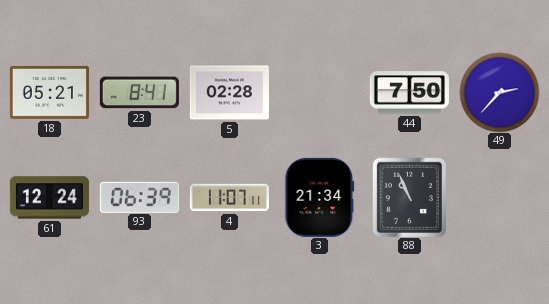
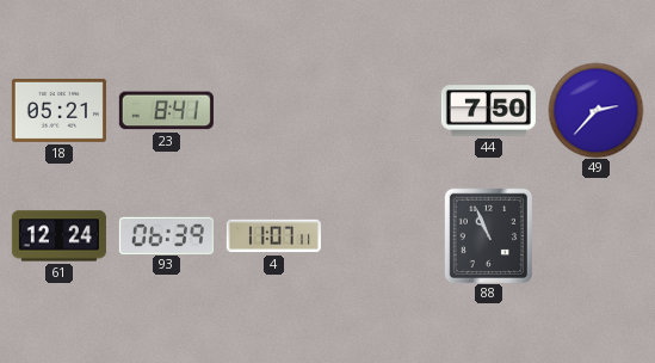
5: 02:28 -> none (229, 93)
3: 21:34 -> none (320, 197)
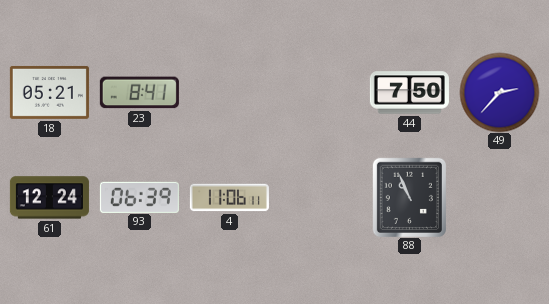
4: 11:07 -> 11:06 (229, 198)
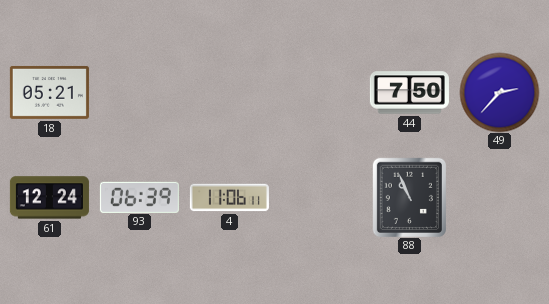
23: 8:41 -> none (139, 93)
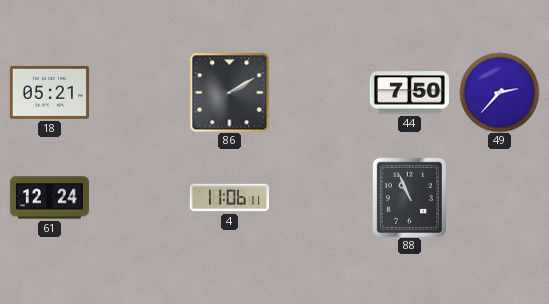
86: none -> 2:10 (229, 92)
93: 06:39 -> none (139, 197)
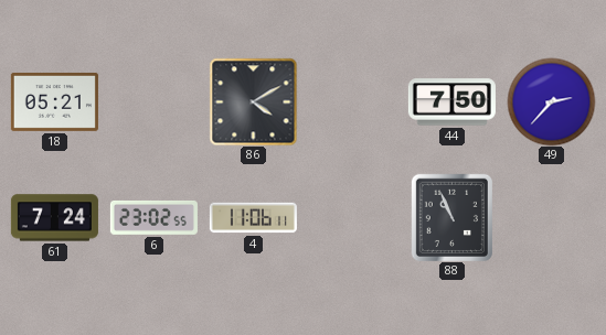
86: 2:10 -> 4:10 (253, 101)
61: 12:24 -> 7:24 (54, 218)
6: none -> 23:02 (153, 217)
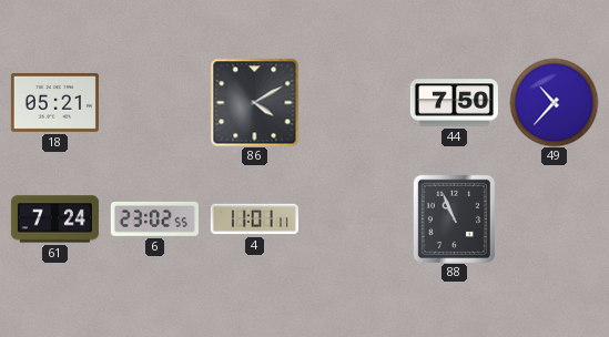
49: 2:37 -> 10:37 (554, 102)
4: 11:06 -> 11:01 (254, 219)
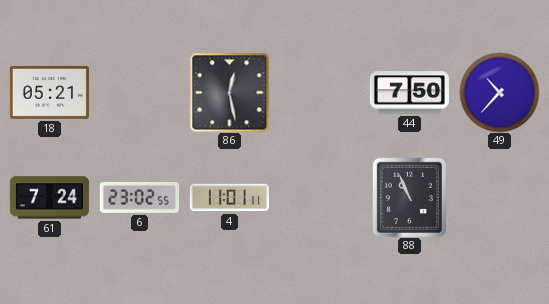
86: 4:10 -> 12:28 (229, 92)
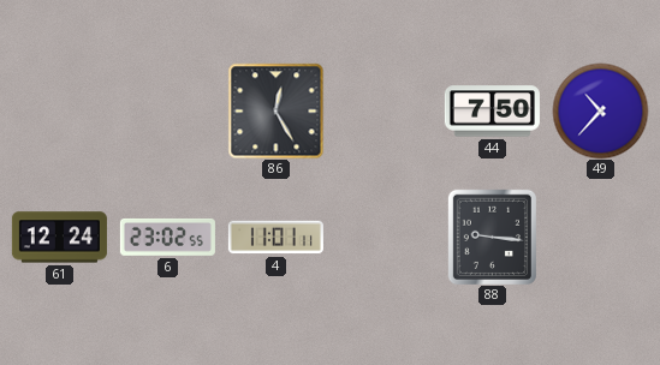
18: 05:21 -> none (49, 92)
86: 12:28 -> 12:25 (275, 110)
61: 7:24 -> 12:24 (59, 238)
88: 10:56 -> 9:16 (492, 237)
